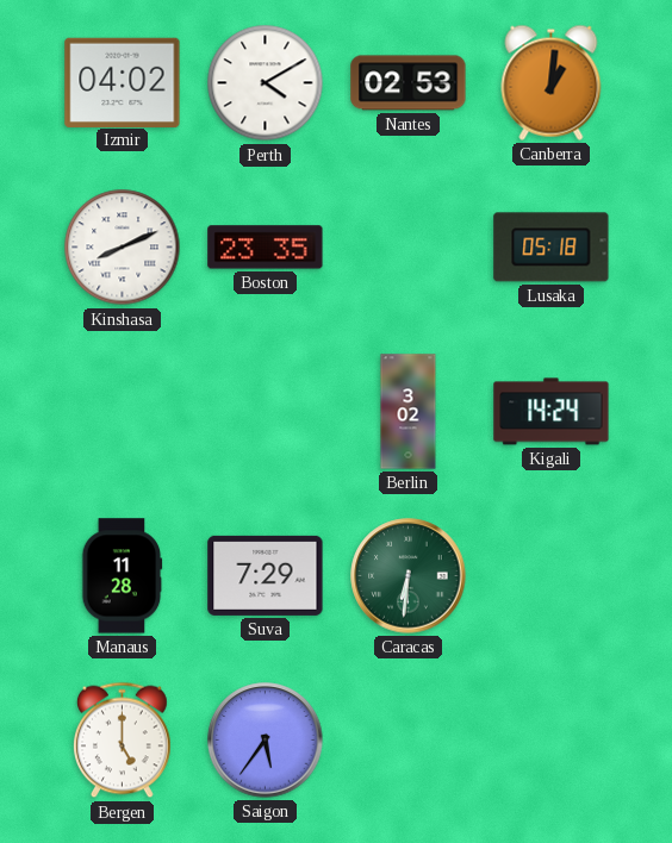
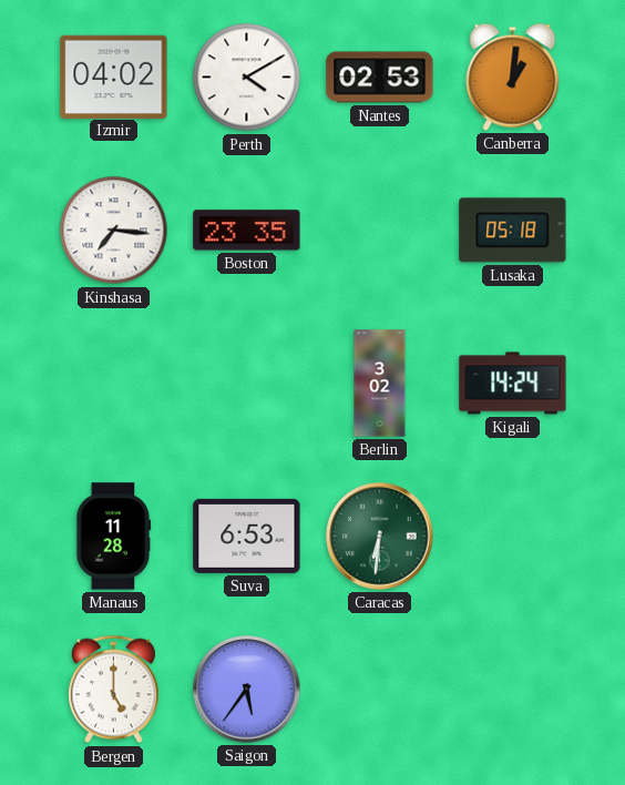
Kinshasa: 8:11 -> 7:16 (114, 231)
Suva: 7:29 -> 6:53 (247, 536)
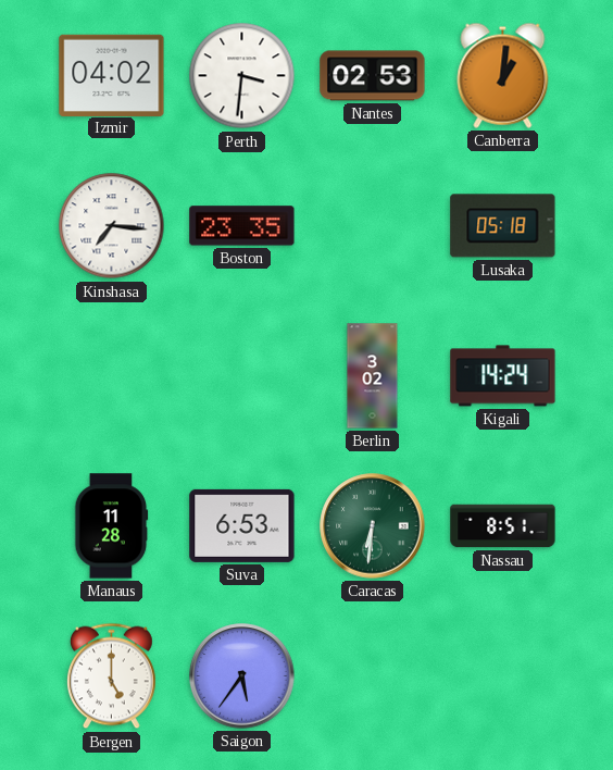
Perth: 4:10 -> 3:31 (242, 76)
Nassau: none -> 8:51 (503, 526)
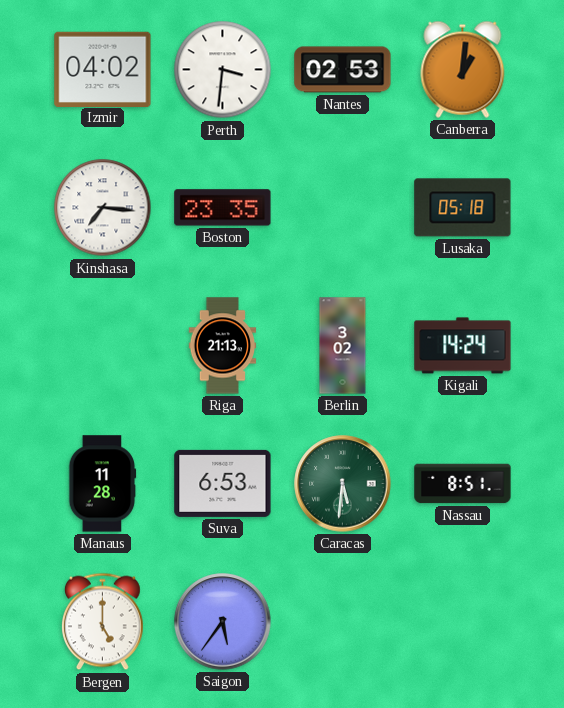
Riga: none -> 21:13 (223, 346)
Caracas: 6:31 -> 5:31 (343, 484)
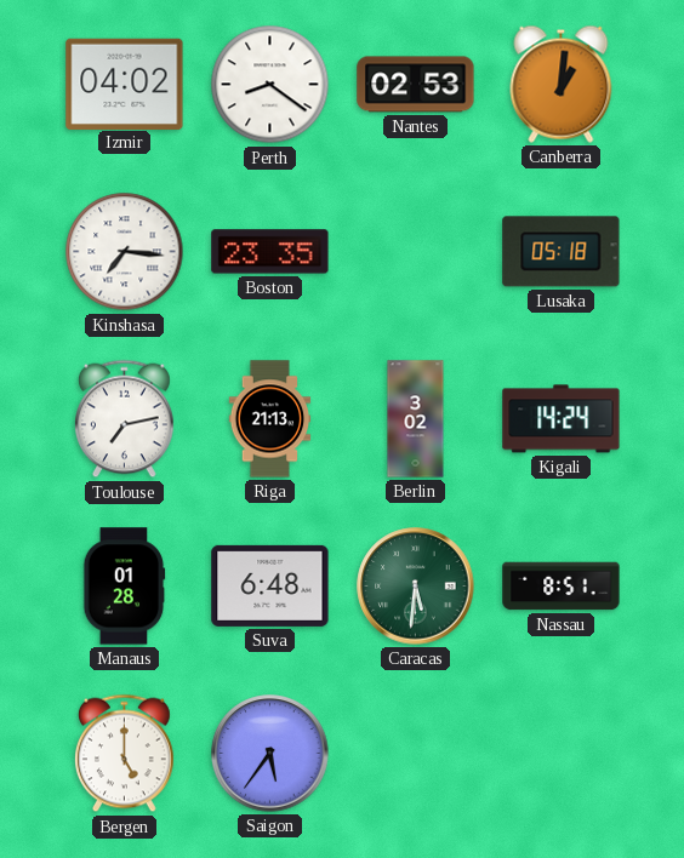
Perth: 3:31 -> 8:21 (270, 85)
Toulouse: none -> 7:13 (125, 419)
Manaus: 11:28 -> 01:28 (125, 587)
Suva: 6:53 -> 6:48 (270, 585)
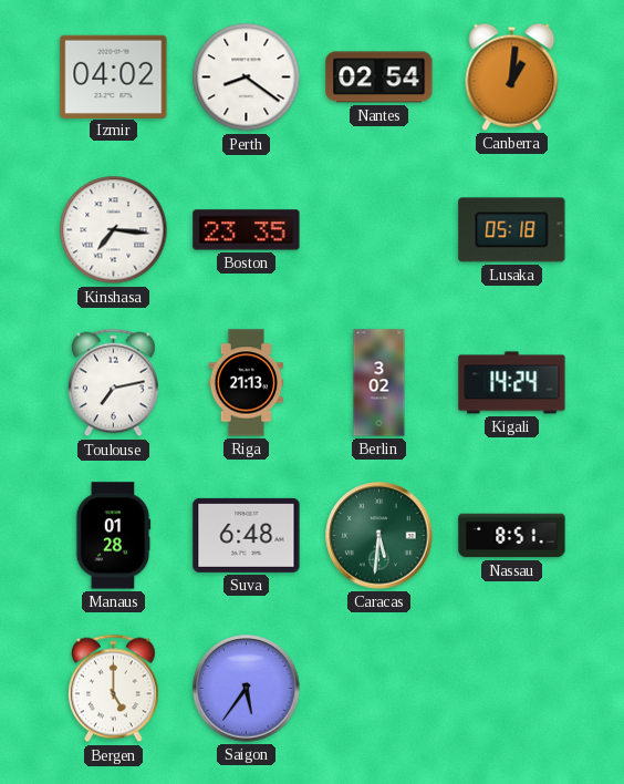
Nantes: 02:53 -> 02:54 (379, 78)
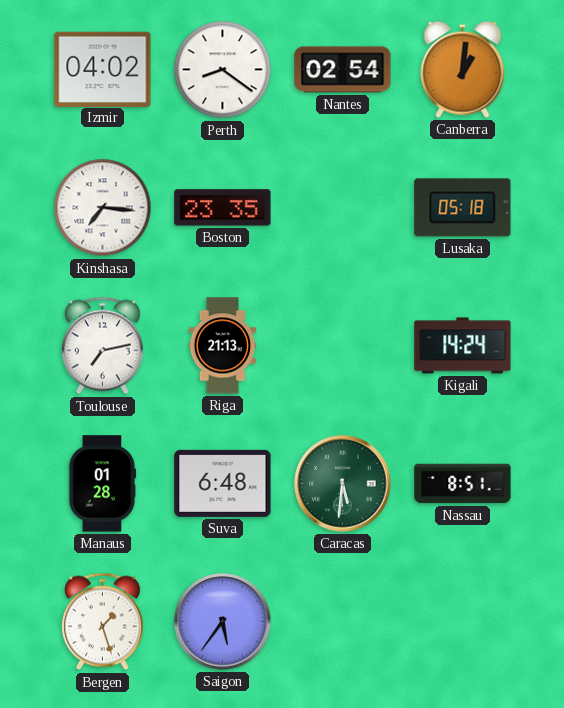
Berlin: 3:02 -> none (379, 383)
Bergen: 5:00 -> 1:27 (103, 622)
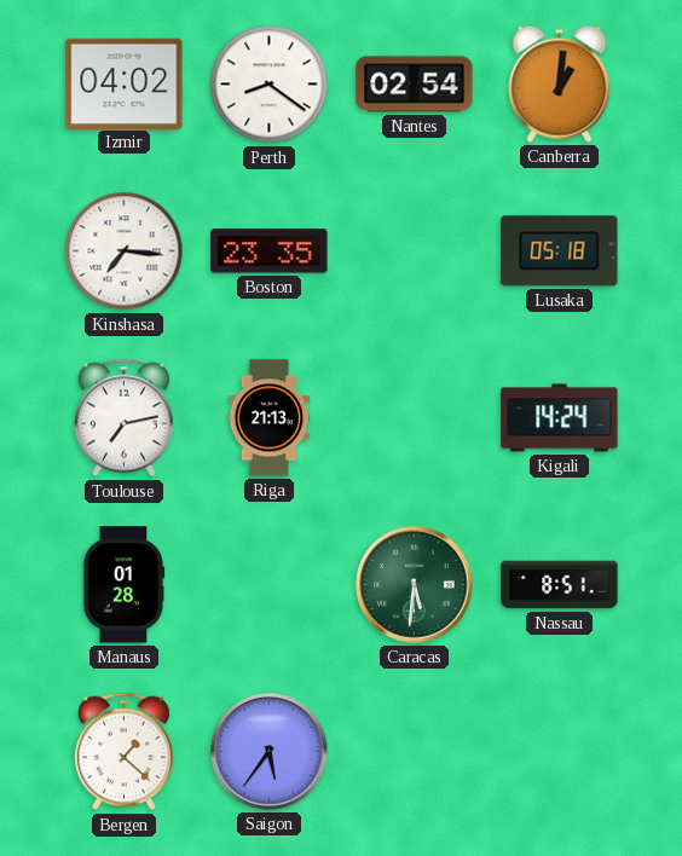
Suva: 6:48 -> none (223, 483)
Bergen: 1:27 -> 1:22 (125, 752)
